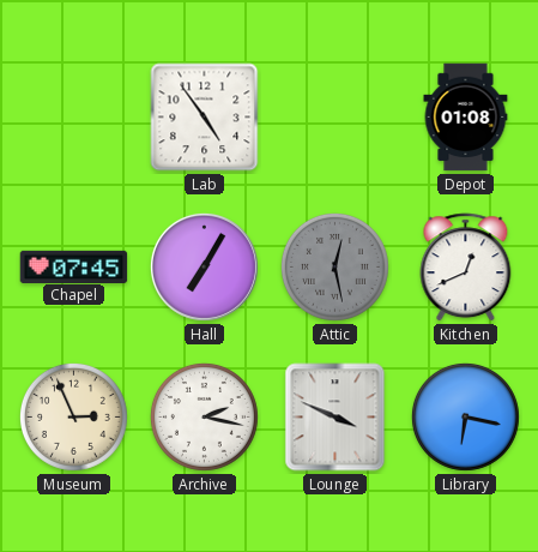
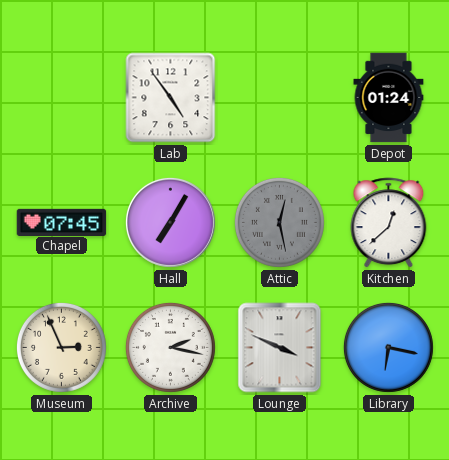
Depot: 01:08 -> 01:24 (389, 98)
Kitchen: 12:41 -> 12:38 (389, 223)
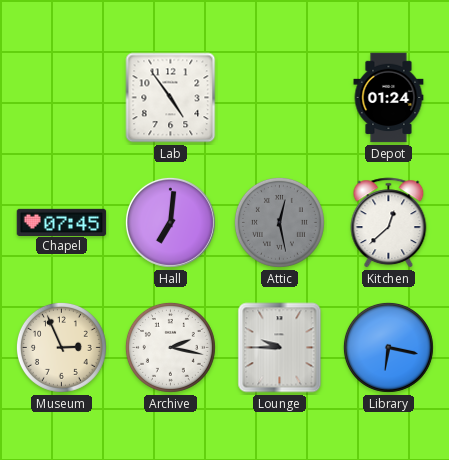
Hall: 7:05 -> 7:01 (170, 222)
Lounge: 3:49 -> 9:45 (280, 348)
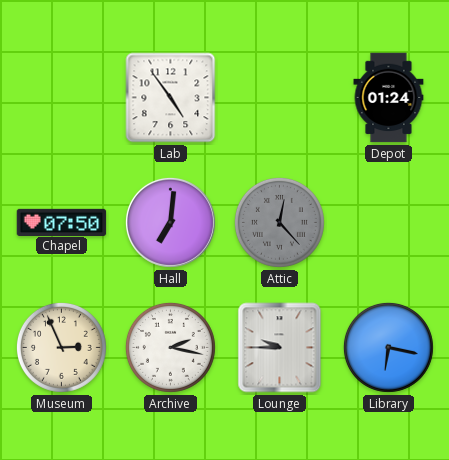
Chapel: 07:45 -> 07:50 (62, 222)
Attic: 12:28 -> 12:23 (279, 222)
Kitchen: 12:38 -> none (389, 223)
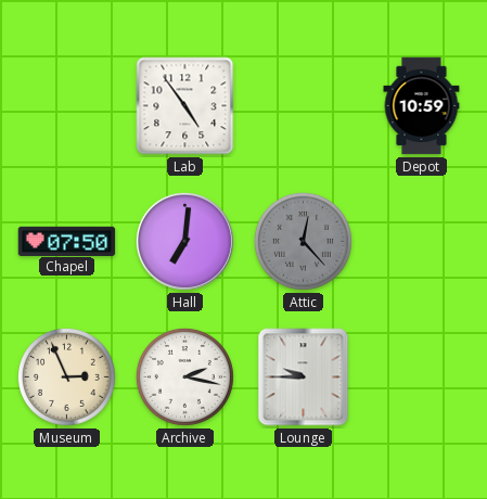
Depot: 01:24 -> 10:59 (422, 106)
Library: 6:17 -> none (388, 347)
